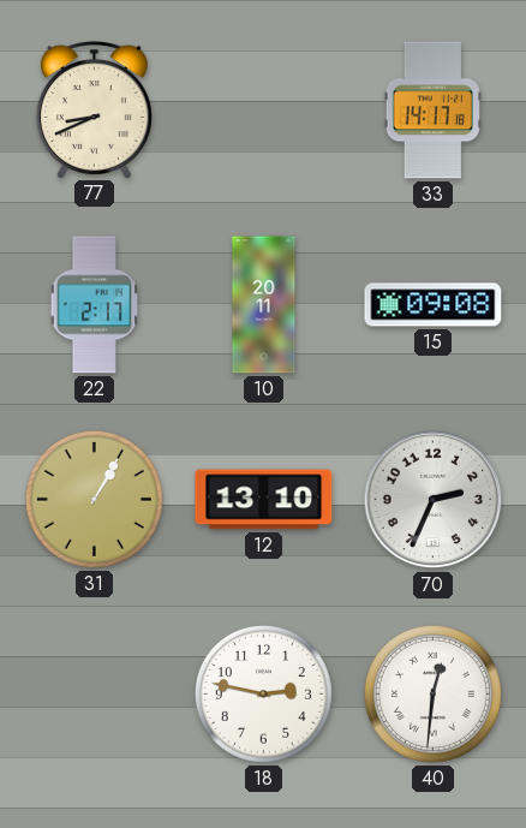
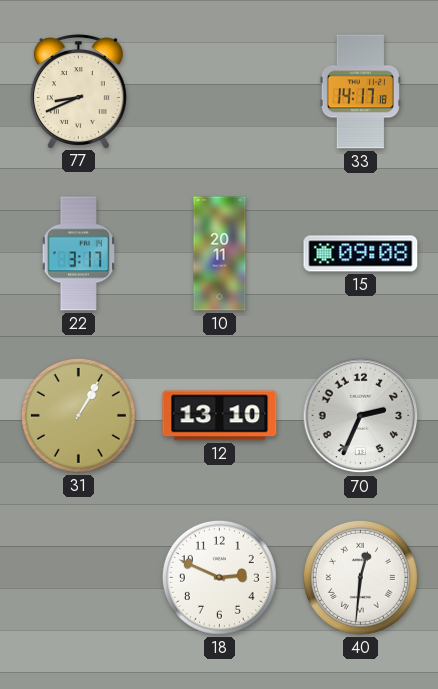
22: 2:17 -> 3:17 (78, 254)
18: 2:47 -> 2:49 (219, 577)
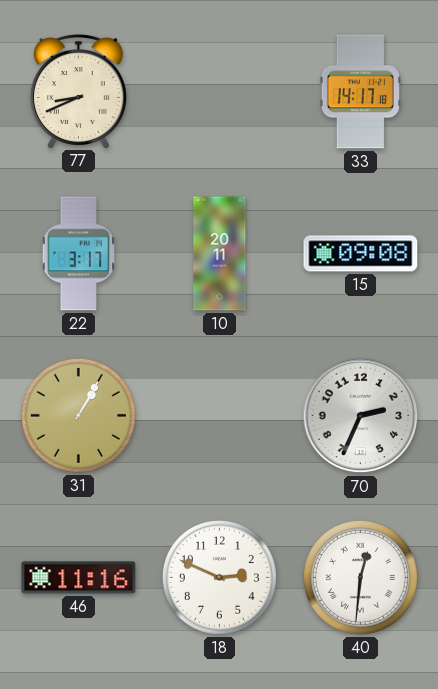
12: 13:10 -> none (220, 416)
46: none -> 11:16 (79, 578)
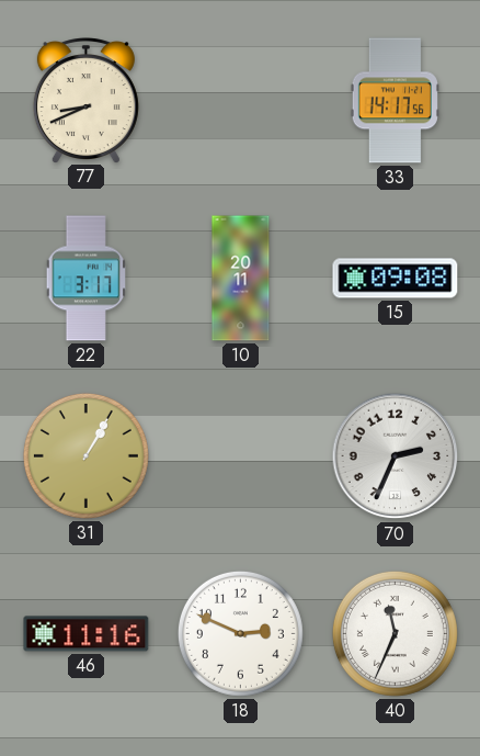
33: 14:17:18 -> 14:17:56 (395, 101)
40: 12:31 -> 11:34 (395, 633)
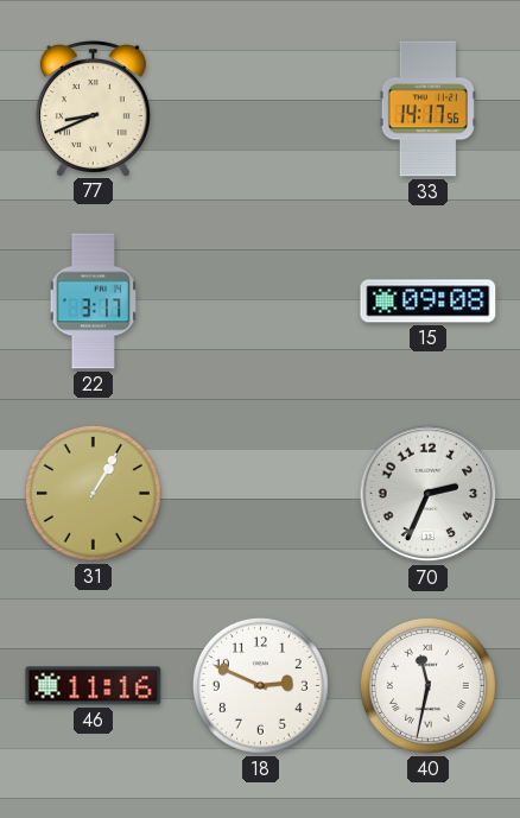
10: 20:11 -> none (241, 279)
40: 11:34 -> 11:32 (427, 685)
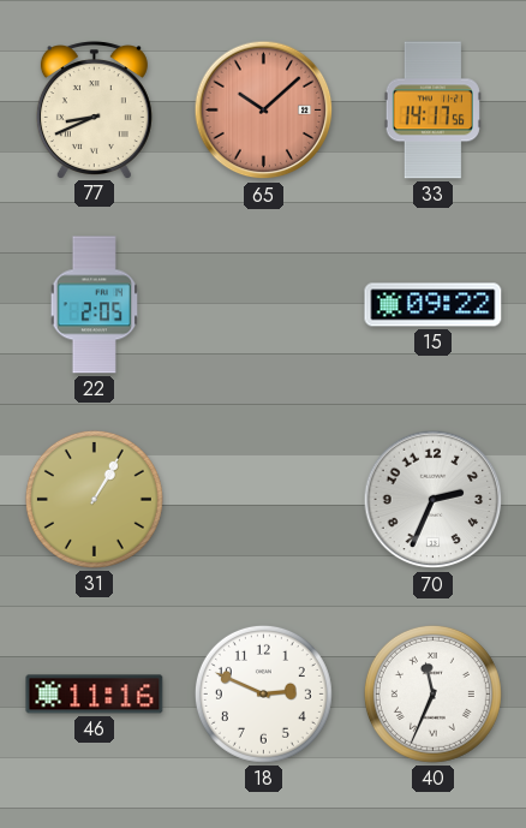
65: none -> 10:08 (264, 111)
22: 3:17 -> 2:05 (94, 305)
15: 09:08 -> 09:22 (434, 305)
40: 11:32 -> 11:34 (432, 693)
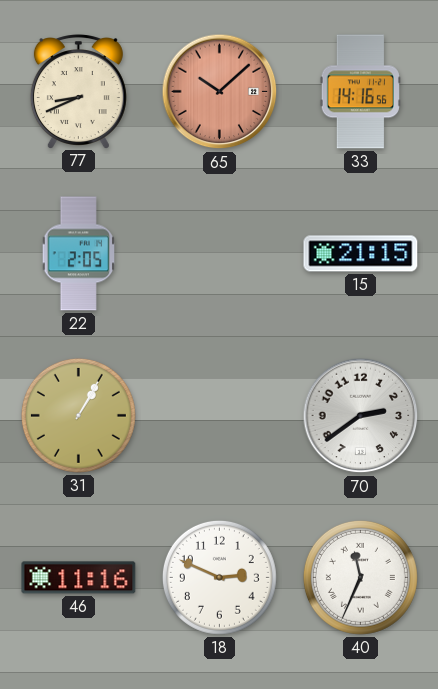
33: 14:17 -> 14:16 (360, 92)
15: 09:22 -> 21:15 (361, 254)
70: 2:34 -> 2:39 (361, 416)
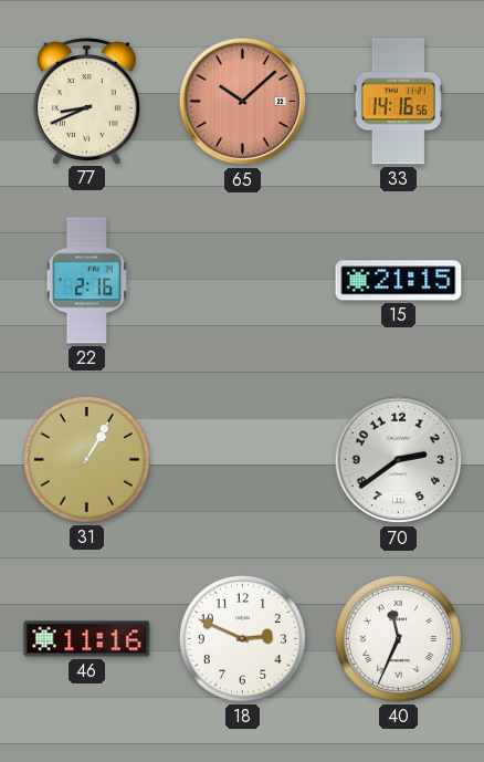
22: 2:05 -> 2:16 (86, 281)
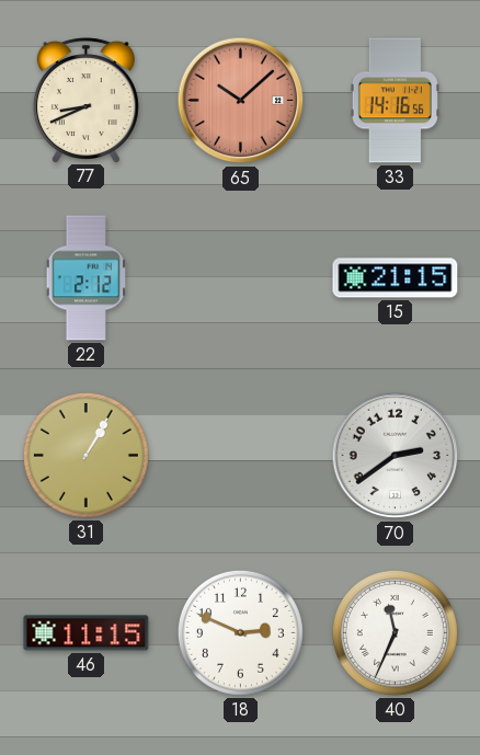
22: 2:16 -> 2:12 (85, 278)
46: 11:16 -> 11:15 (87, 633)
